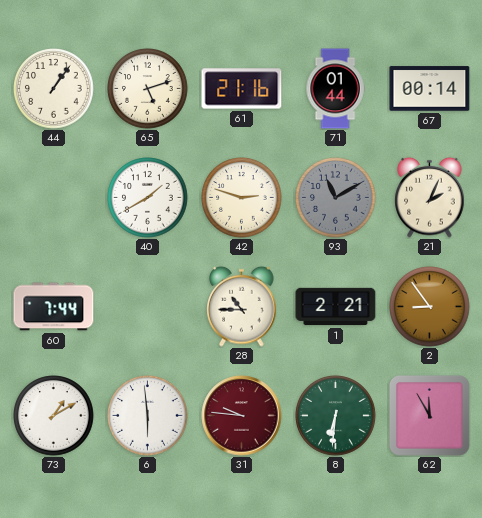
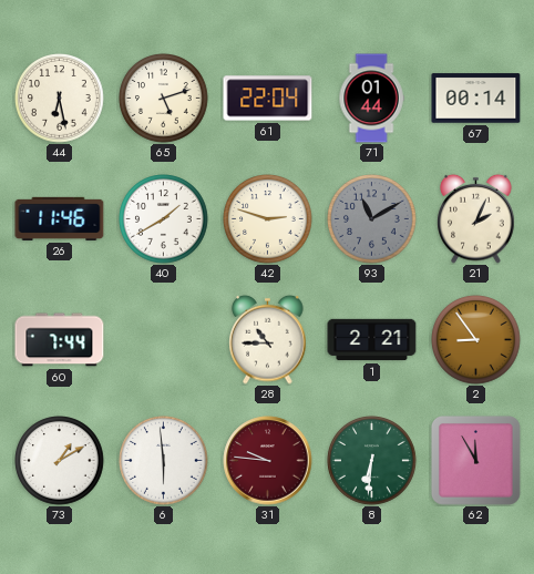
44: 1:06 -> 6:28 (60, 99)
61: 21:16 -> 22:04 (268, 99)
26: none -> 11:46 (60, 218)
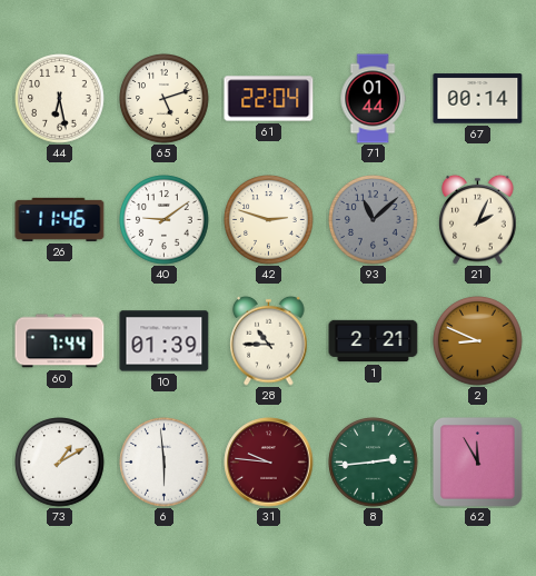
40: 1:40 -> 9:09 (165, 220)
93: 11:10 -> 11:08 (374, 220)
10: none -> 01:39 (165, 341)
2: 8:54 -> 8:49 (478, 341)
8: 6:31 -> 2:44 (374, 463)
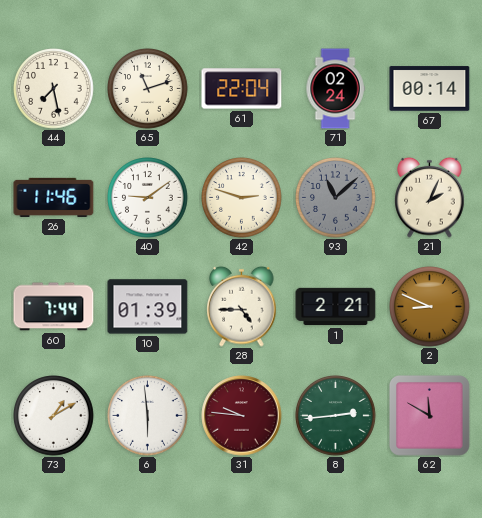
44: 6:28 -> 7:28 (54, 89)
65: 5:12 -> 11:12 (148, 89)
71: 01:44 -> 02:24 (335, 89)
28: 10:45 -> 4:45 (242, 306)
62: 11:55 -> 11:50 (430, 416)
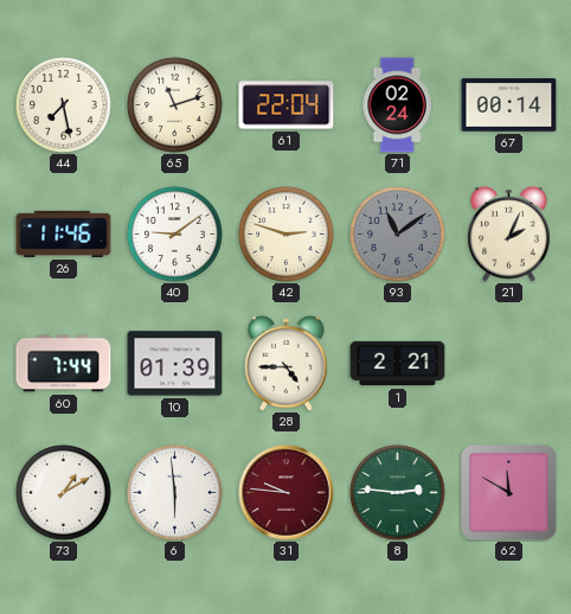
93: 11:08 -> 11:09 (398, 235)
2: 8:49 -> none (430, 307)
8: 2:44 -> 2:46 (398, 493)
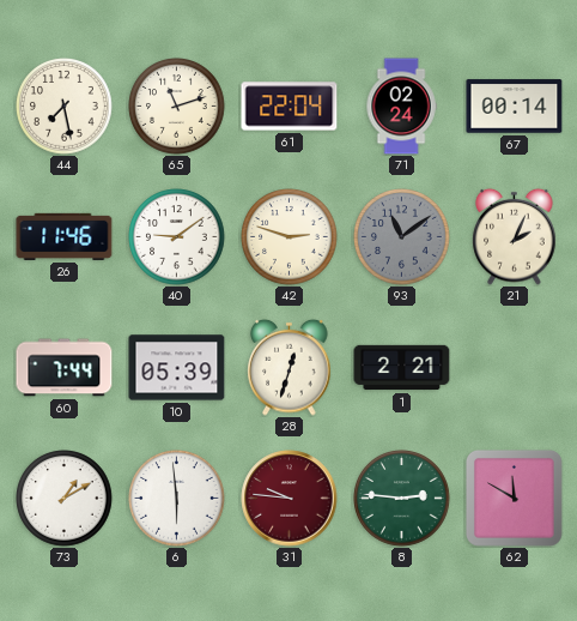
10: 01:39 -> 05:39 (177, 368)
28: 4:45 -> 12:33 (290, 367)
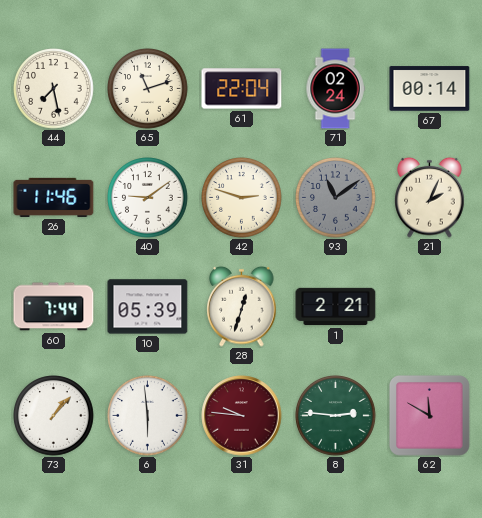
73: 1:10 -> 1:07 (54, 416)
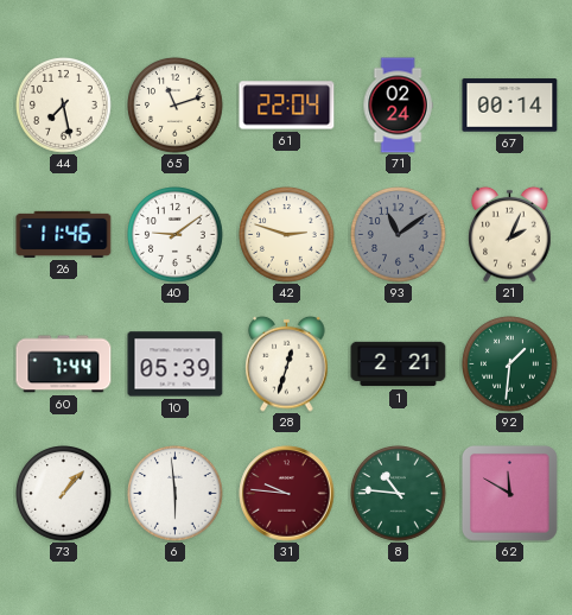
92: none -> 1:31 (510, 364)
8: 2:46 -> 10:46 (399, 494)
